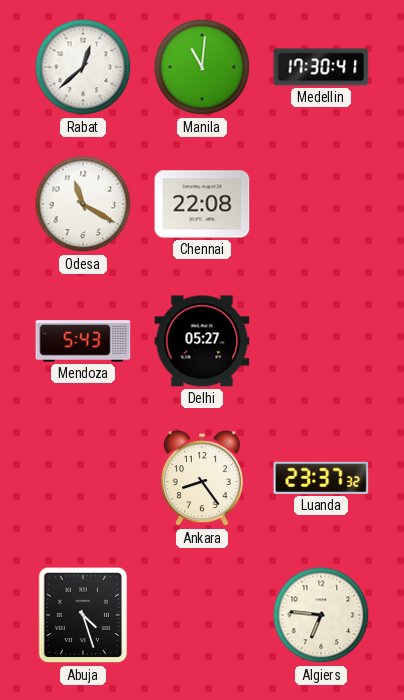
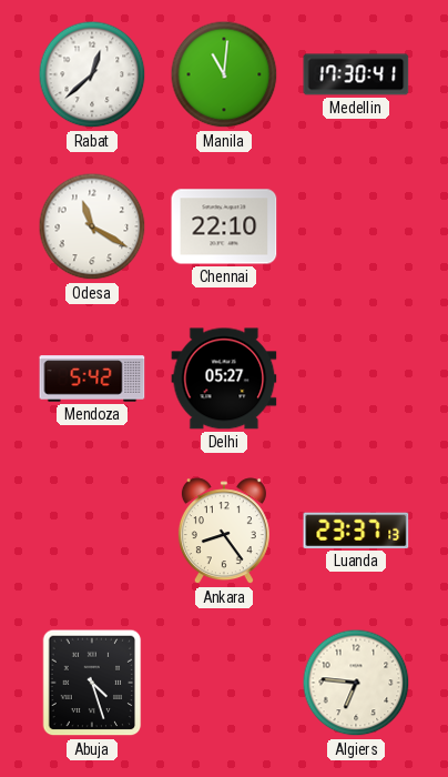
Chennai: 22:08 -> 22:10 (224, 226)
Mendoza: 5:43 -> 5:42 (92, 379)
Luanda: 23:37:32 -> 23:37:13 (356, 531)
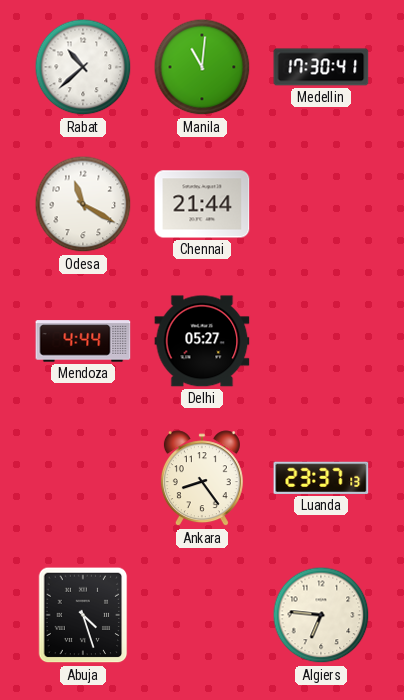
Rabat: 12:38 -> 10:38 (83, 67)
Chennai: 22:10 -> 21:44 (202, 204)
Mendoza: 5:42 -> 4:44 (83, 341)
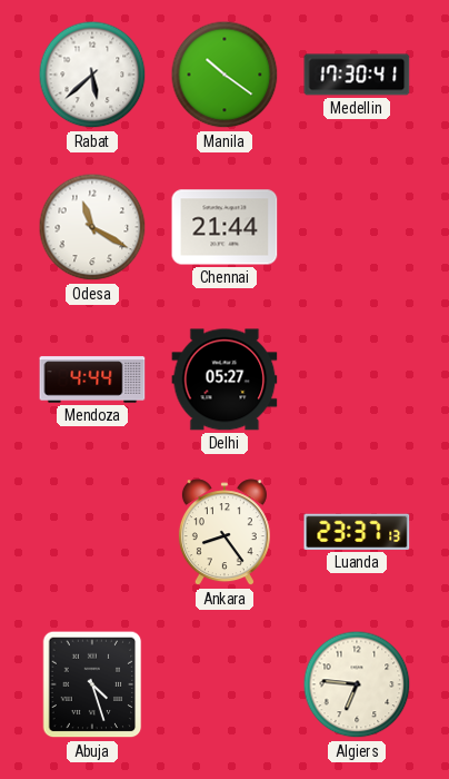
Rabat: 10:38 -> 5:38 (92, 75)
Manila: 11:01 -> 10:21 (225, 75)
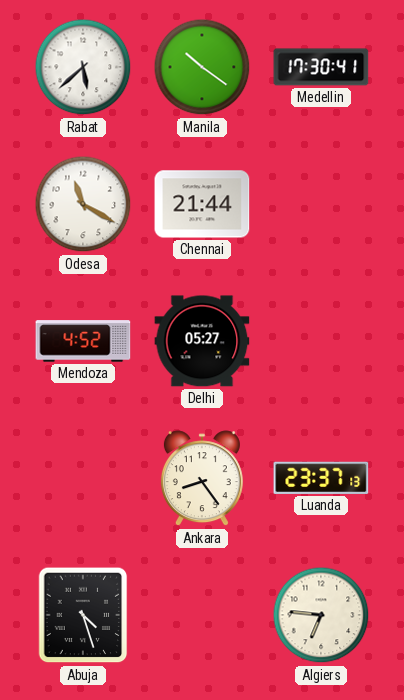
Mendoza: 4:44 -> 4:52 (83, 341)
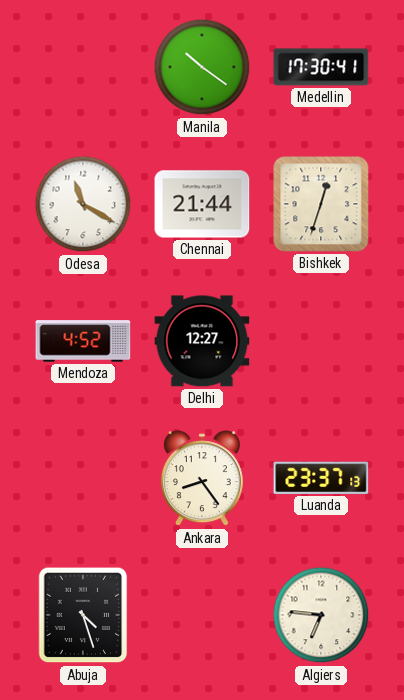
Rabat: 5:38 -> none (83, 67)
Bishkek: none -> 12:33 (321, 204)
Delhi: 05:27 -> 12:27 (202, 341)
